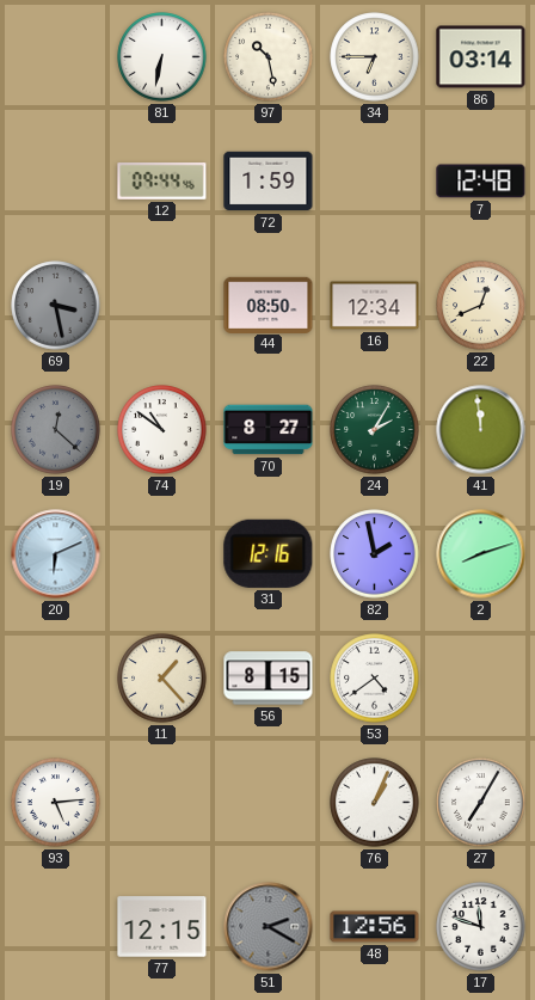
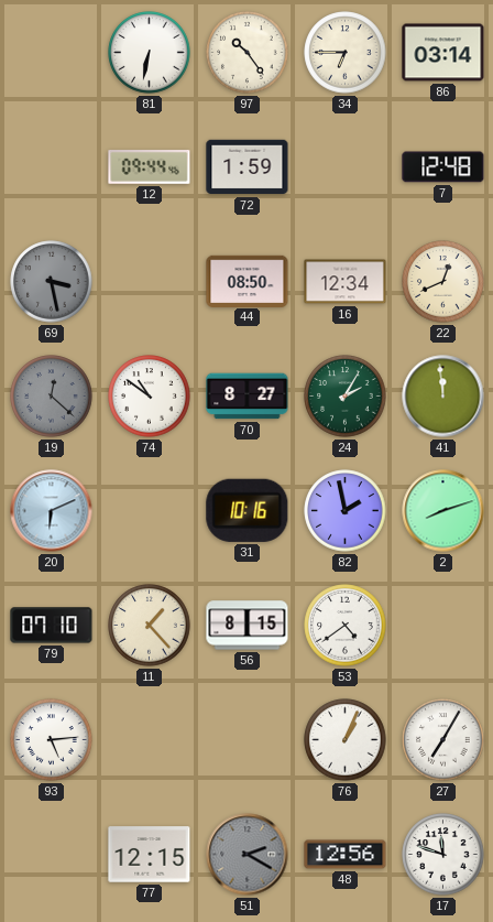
97: 10:28 -> 10:24 (248, 53)
31: 12:16 -> 10:16 (248, 510)
79: none -> 07:10 (52, 626)
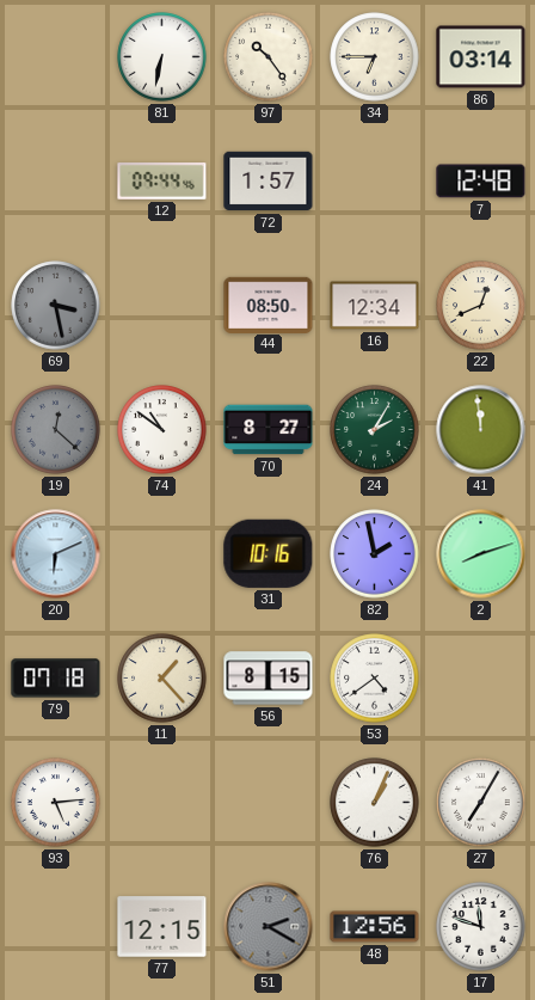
72: 1:59 -> 1:57 (269, 182)
79: 07:10 -> 07:18 (56, 679)
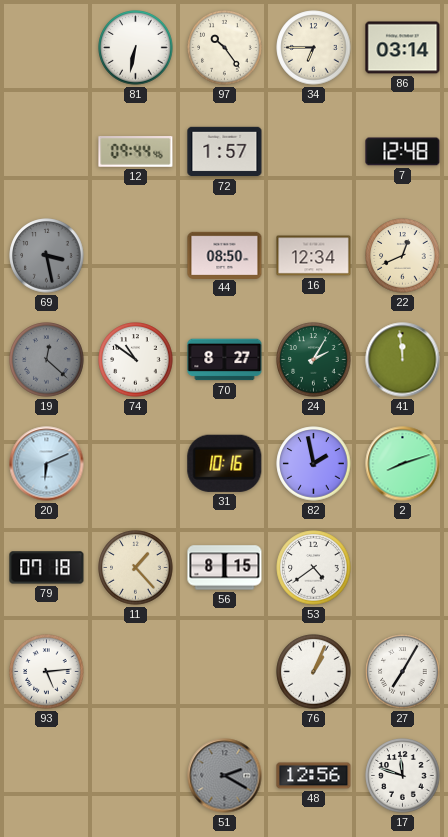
77: 12:15 -> none (162, 927)
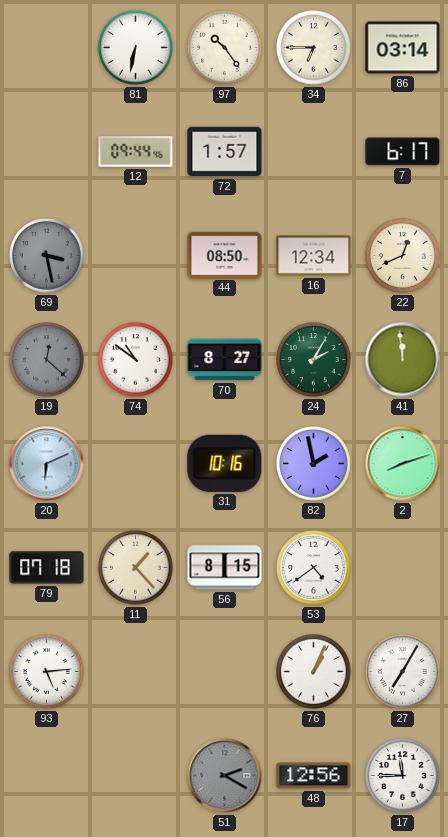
7: 12:48 -> 6:17 (403, 152)
17: 11:48 -> 11:45 (403, 776)
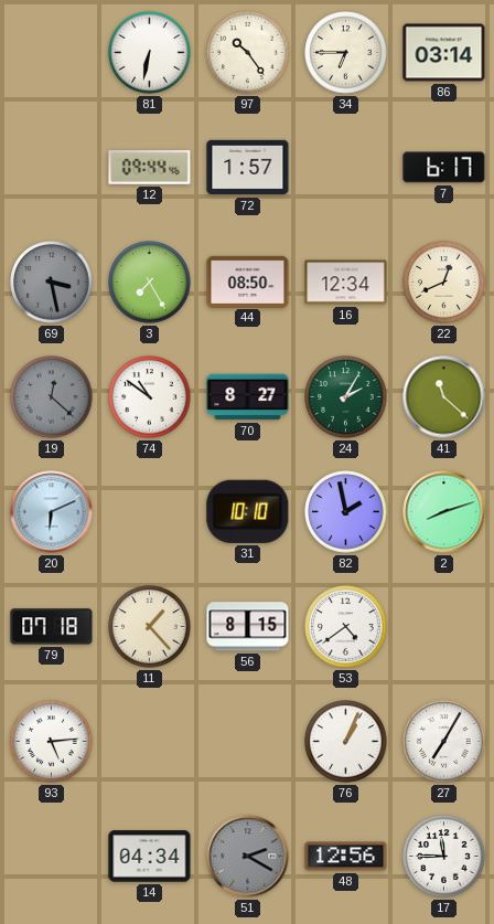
3: none -> 7:25 (150, 283)
41: 11:59 -> 11:22 (444, 397)
31: 10:16 -> 10:10 (248, 511)
14: none -> 04:34 (150, 857)
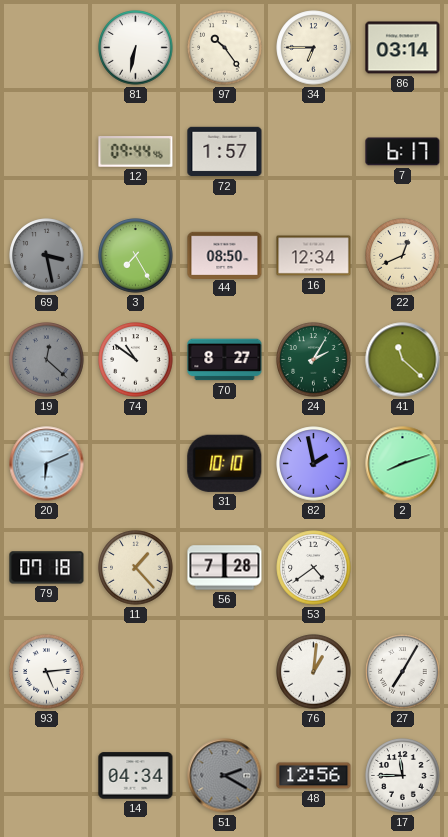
56: 8:15 -> 7:28 (225, 568)
76: 1:04 -> 1:01 (314, 672)
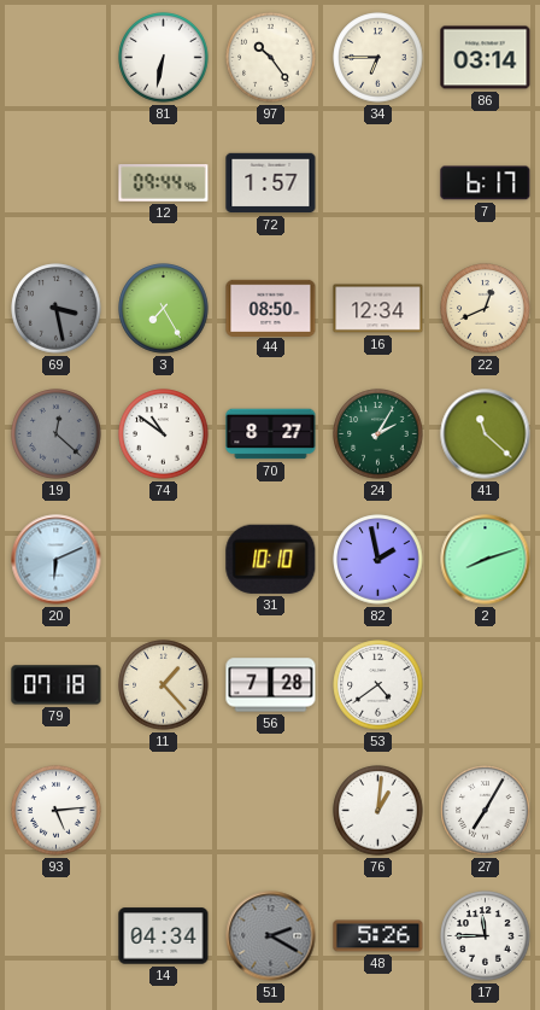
48: 12:56 -> 5:26 (378, 936)
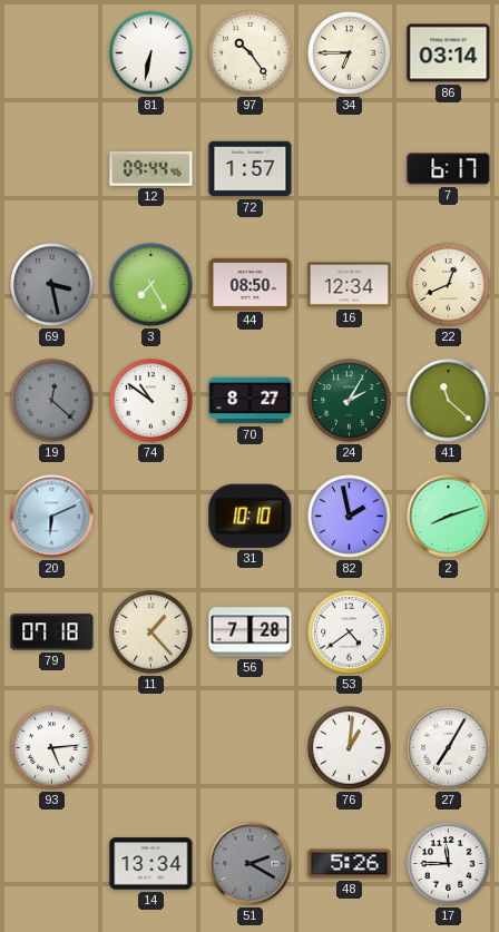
14: 04:34 -> 13:34 (151, 864)
